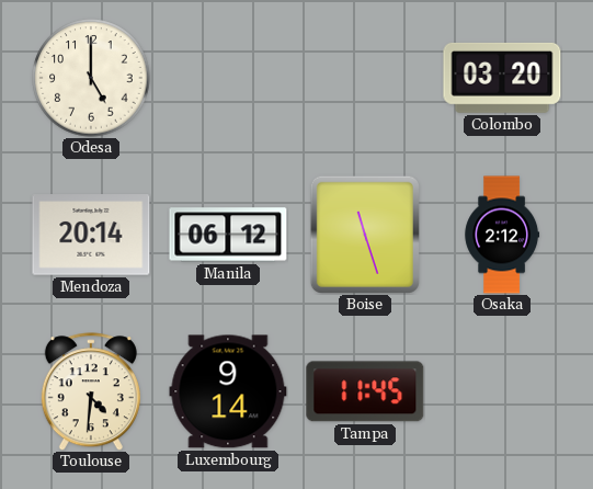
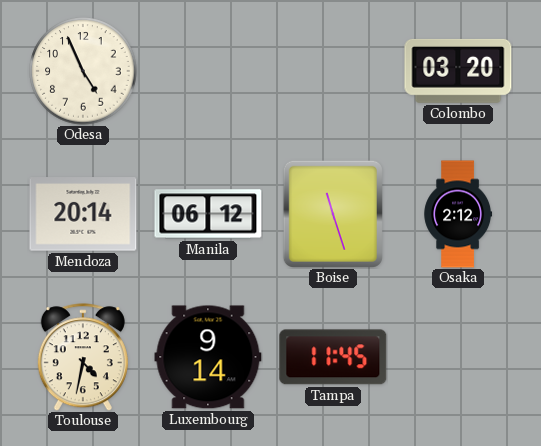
Odesa: 5:00 -> 4:56 (83, 71)
Toulouse: 4:31 -> 4:32 (83, 357)
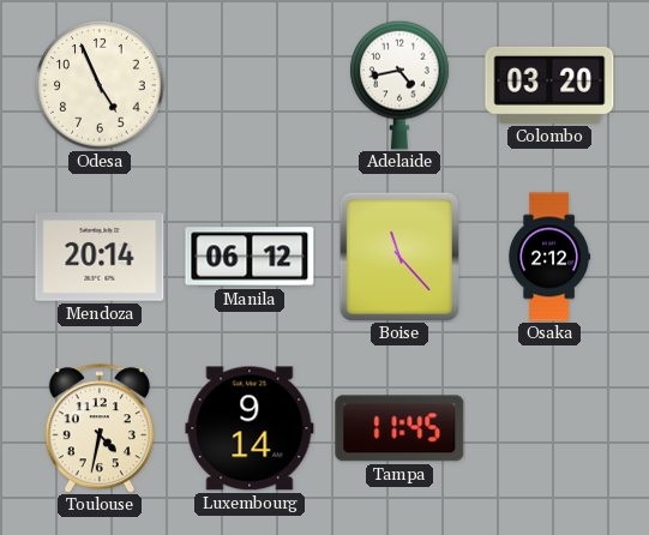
Adelaide: none -> 4:43 (399, 85)
Boise: 11:27 -> 11:23 (399, 257)
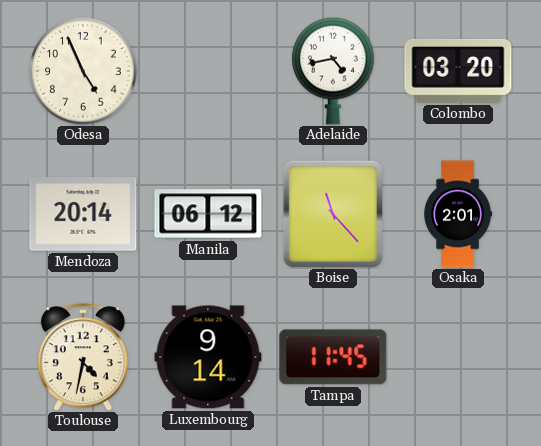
Osaka: 2:12 -> 2:01 (458, 214)
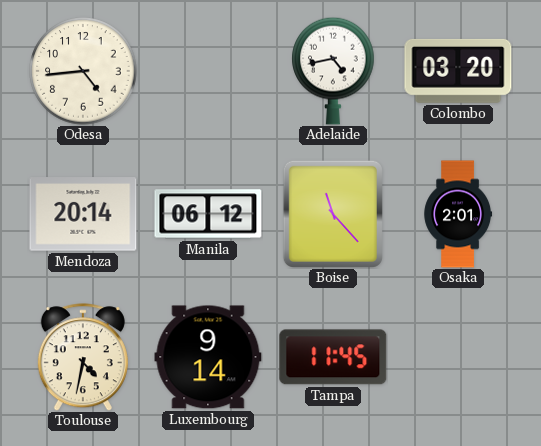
Odesa: 4:56 -> 4:44 (83, 71)
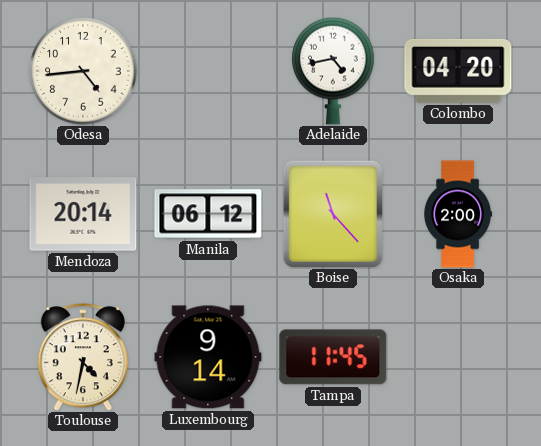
Colombo: 03:20 -> 04:20 (458, 71)
Osaka: 2:01 -> 2:00 (458, 214)
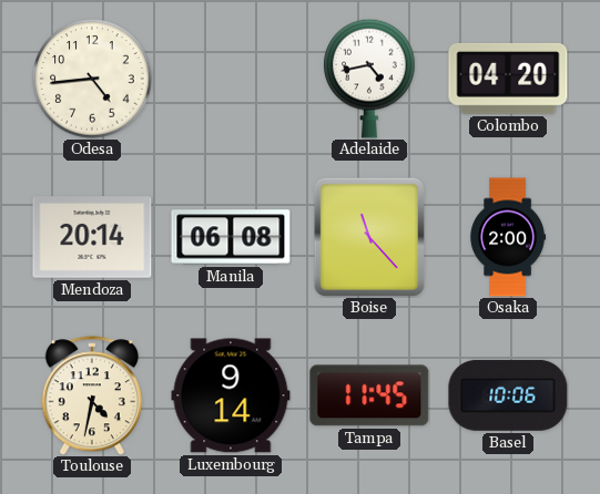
Manila: 06:12 -> 06:08 (231, 237)
Basel: none -> 10:06 (508, 395)
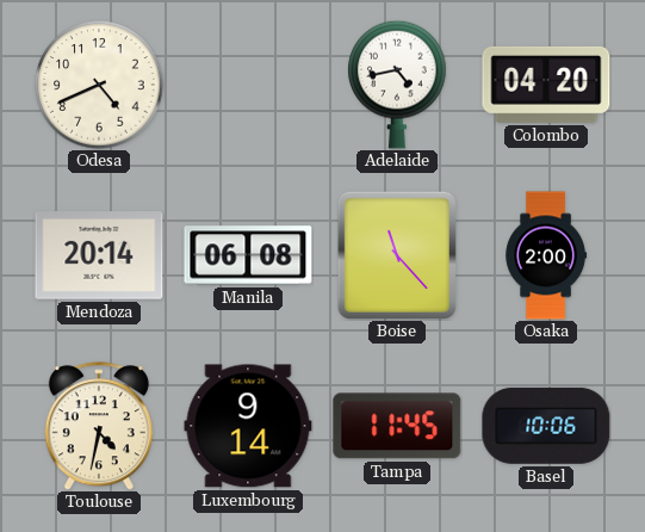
Odesa: 4:44 -> 4:41 (99, 85)
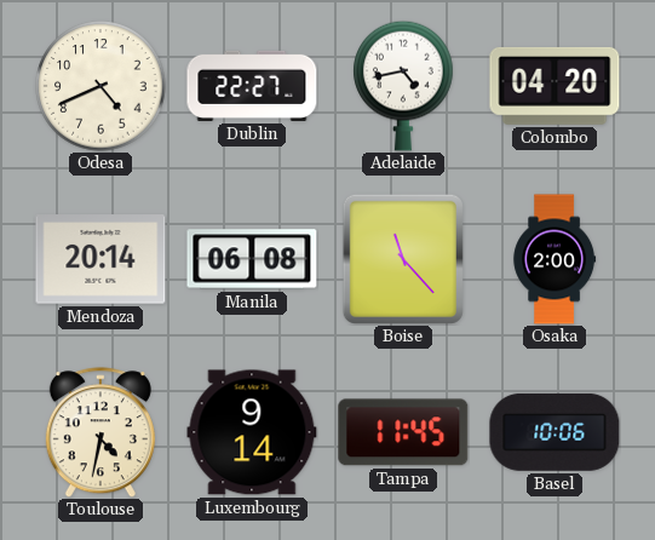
Dublin: none -> 22:27 (252, 86)
